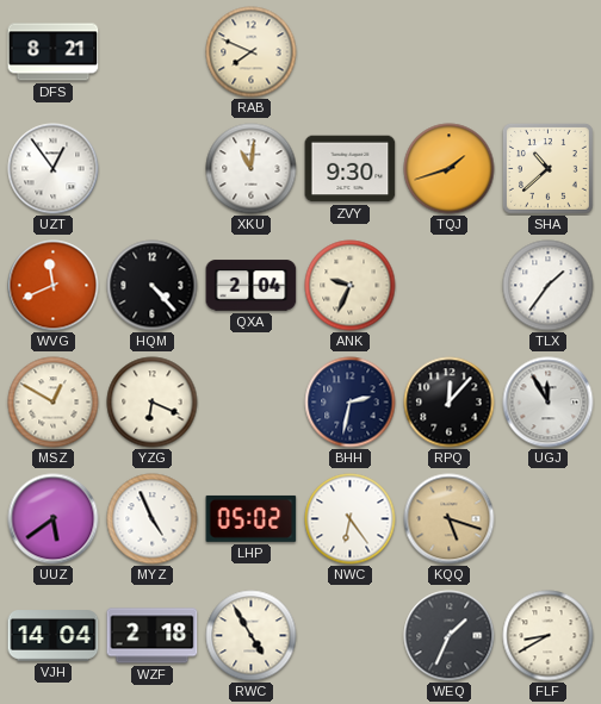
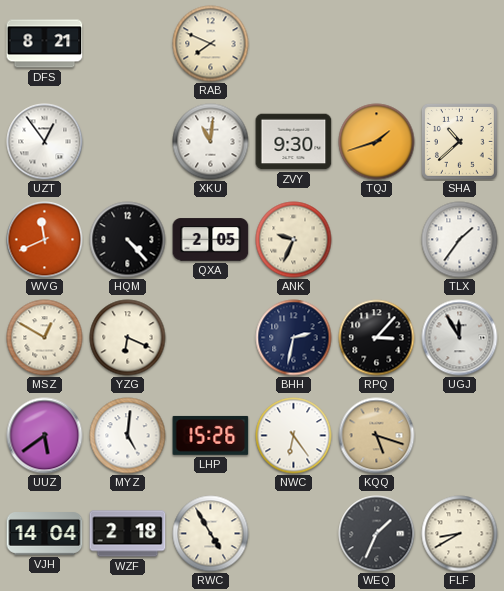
QXA: 2:04 -> 2:05 (211, 240)
RPQ: 12:07 -> 3:07 (377, 338)
MYZ: 4:56 -> 5:01 (128, 436)
LHP: 05:02 -> 15:26 (211, 435)
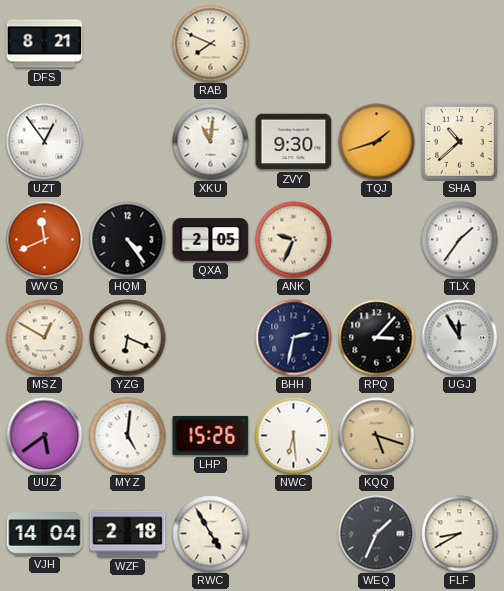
HQM: 4:23 -> 4:24 (128, 240)
NWC: 6:24 -> 6:29 (294, 436)
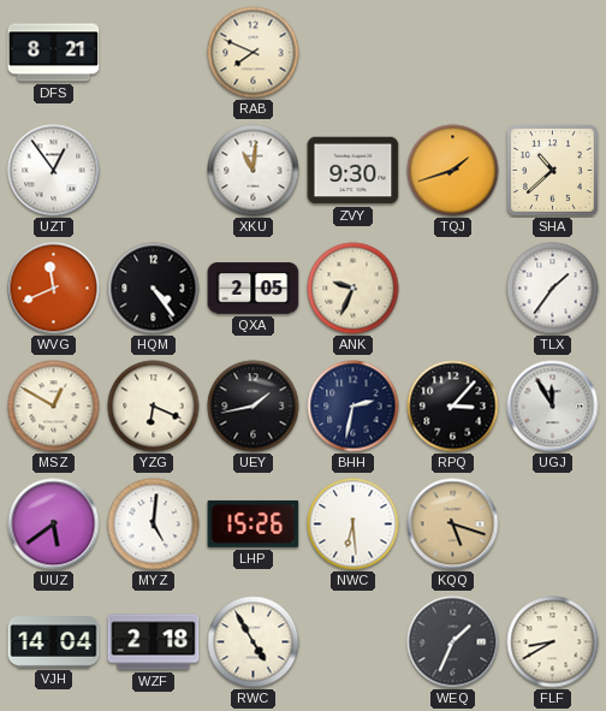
UEY: none -> 1:43 (254, 407)
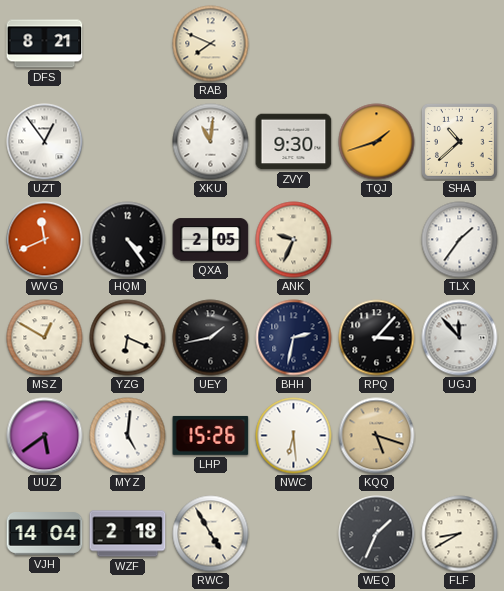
UGJ: 11:55 -> 11:53 (460, 338)
